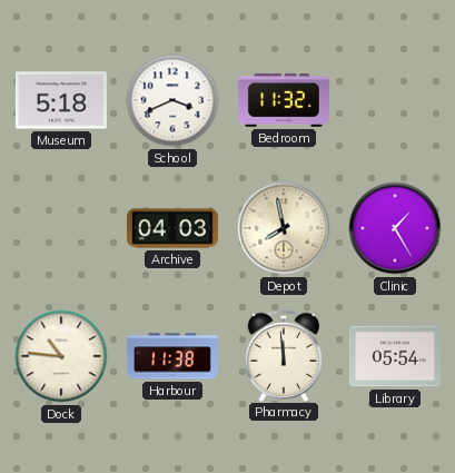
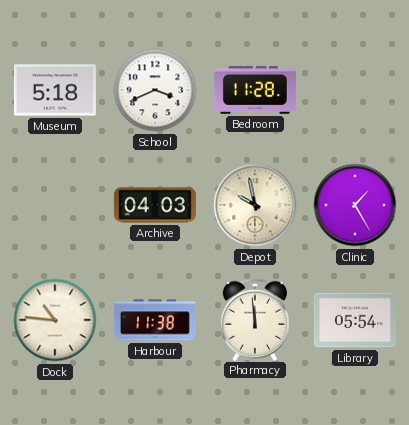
Bedroom: 11:32 -> 11:28 (255, 90)
Depot: 7:58 -> 9:58 (255, 205)
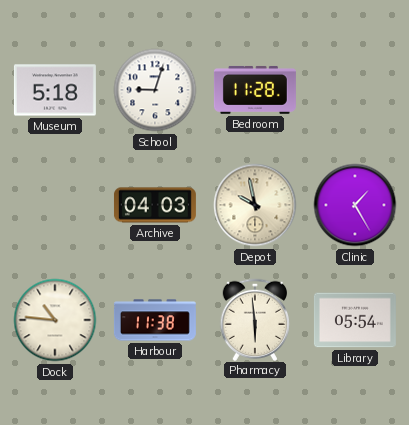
School: 3:41 -> 9:03 (155, 90)
Pharmacy: 11:59 -> 5:59 (255, 319)
